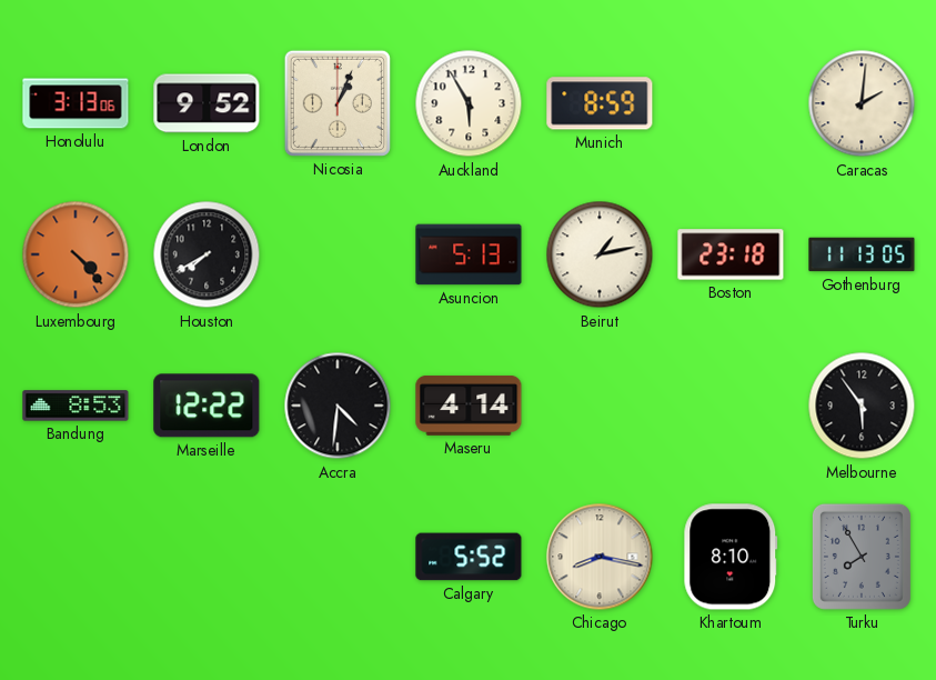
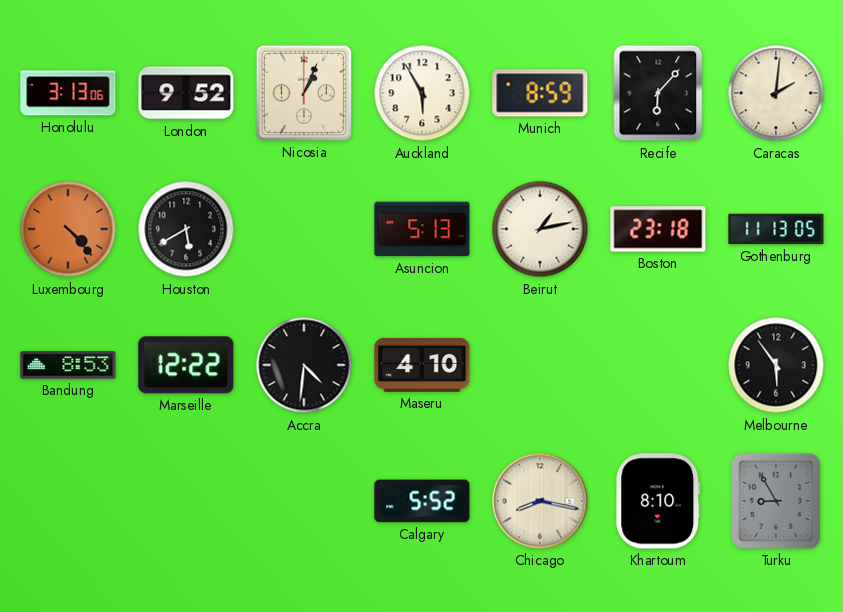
Recife: none -> 6:07 (658, 93)
Houston: 7:40 -> 5:40 (186, 229)
Maseru: 4:14 -> 4:10 (422, 365)
Turku: 7:55 -> 8:55 (776, 501)
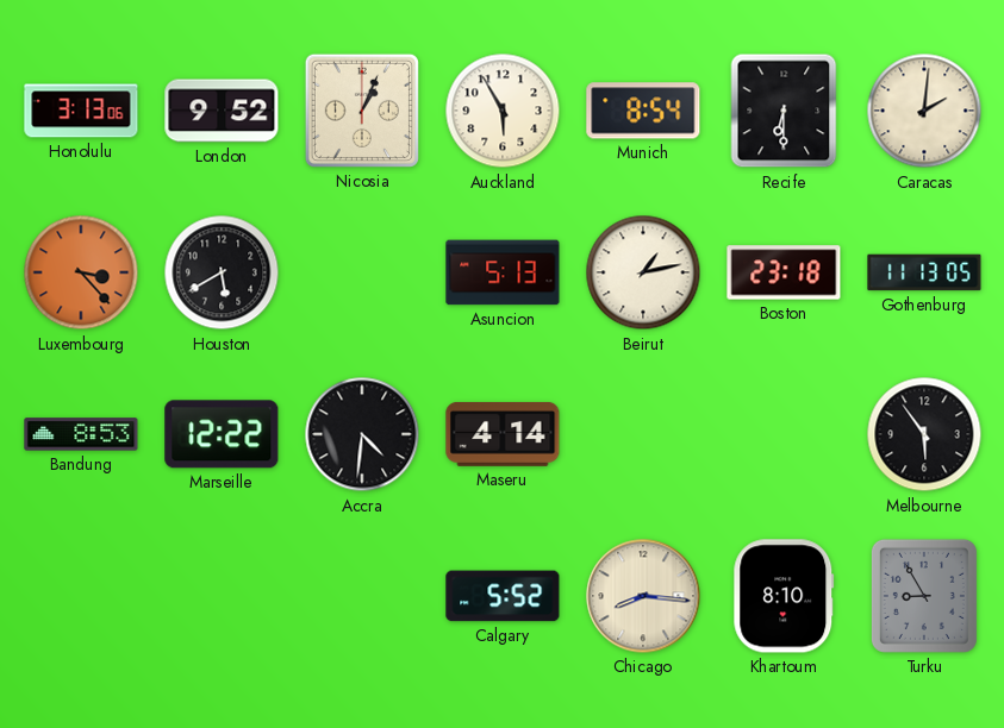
Munich: 8:59 -> 8:54 (643, 111)
Recife: 6:07 -> 6:30 (784, 111)
Luxembourg: 4:23 -> 3:23 (81, 272)
Maseru: 4:10 -> 4:14 (503, 434)
Chicago: 8:17 -> 8:16 (643, 596)
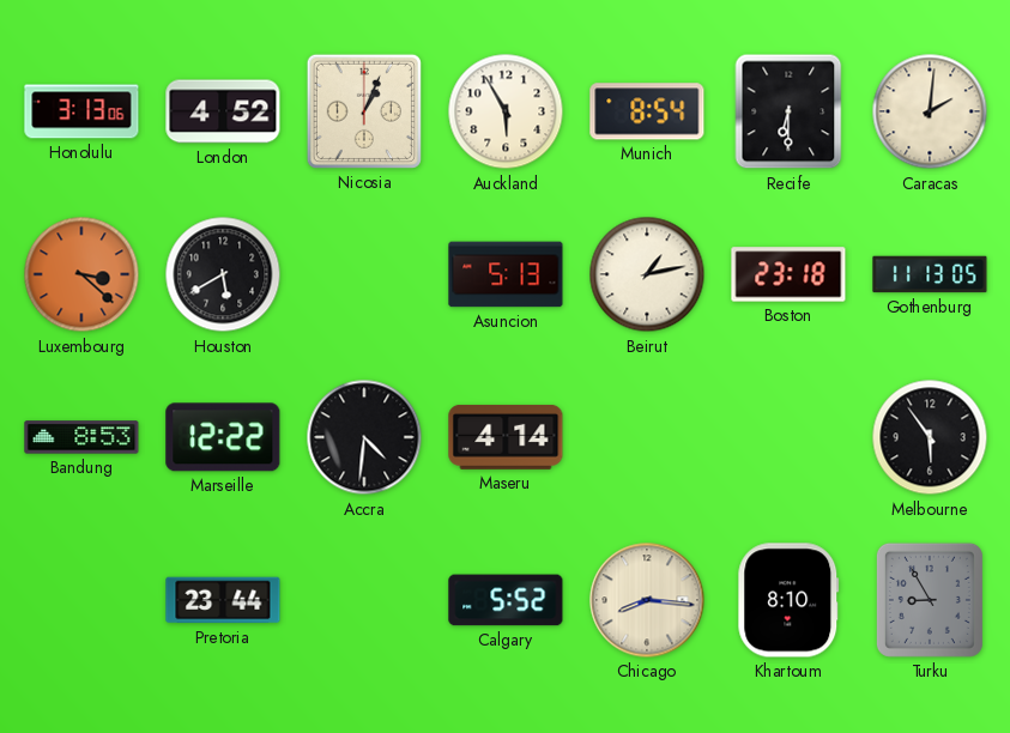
London: 9:52 -> 4:52 (223, 111)
Luxembourg: 3:23 -> 3:22 (81, 274)
Pretoria: none -> 23:44 (223, 600)
